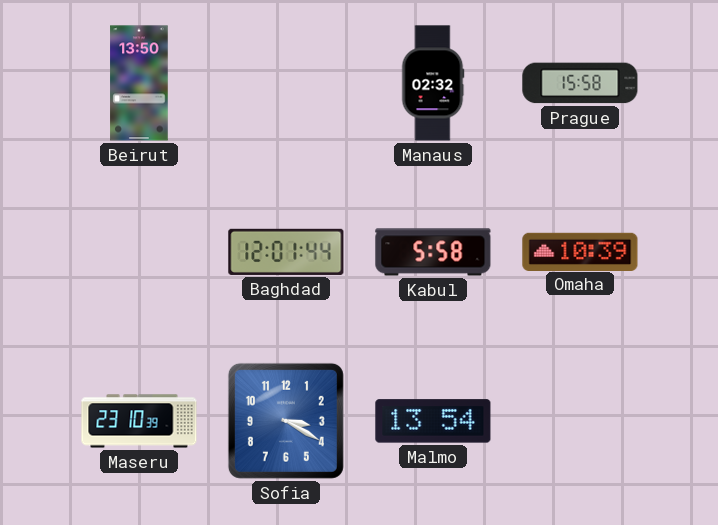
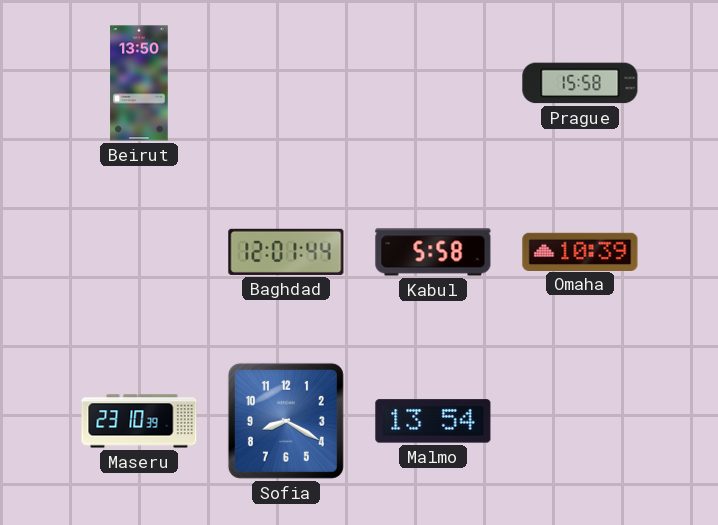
Manaus: 02:32 -> none (433, 83)
Sofia: 3:20 -> 8:20 (286, 421)
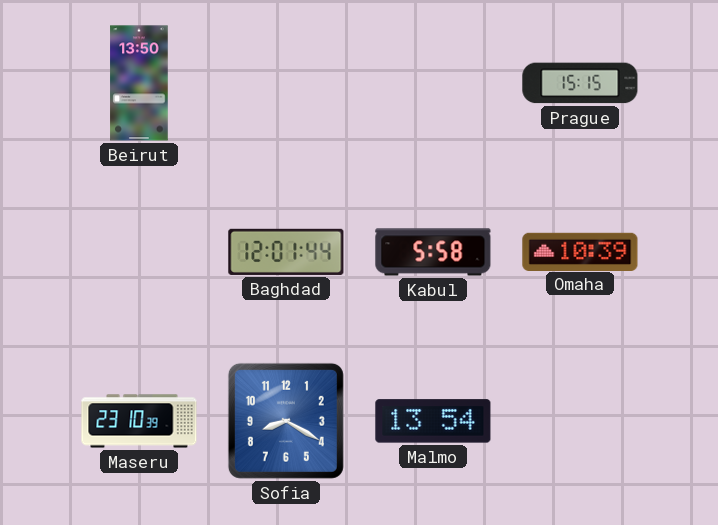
Prague: 15:58 -> 15:15 (580, 83)
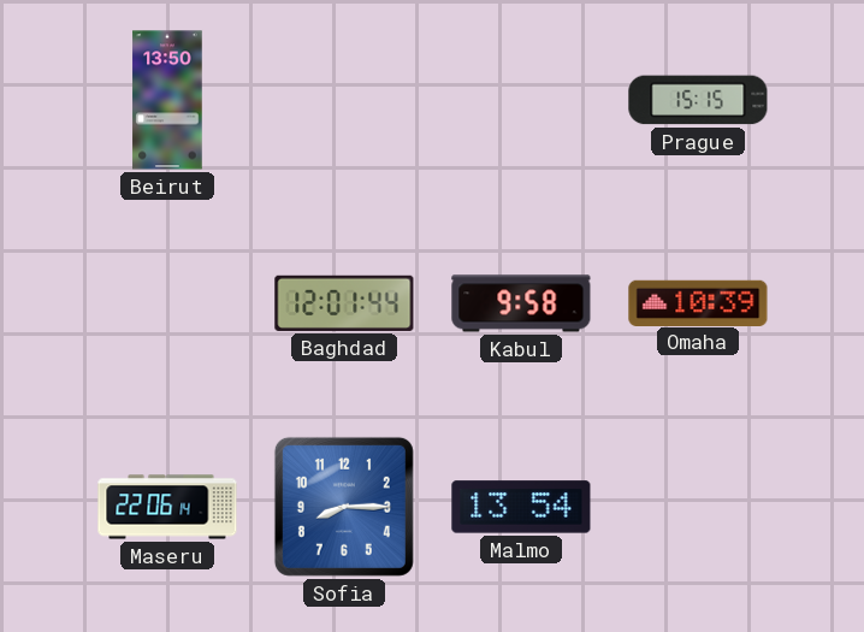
Kabul: 5:58 -> 9:58 (521, 303)
Maseru: 23:10 -> 22:06 (167, 507)
Sofia: 8:20 -> 8:15 (344, 507)
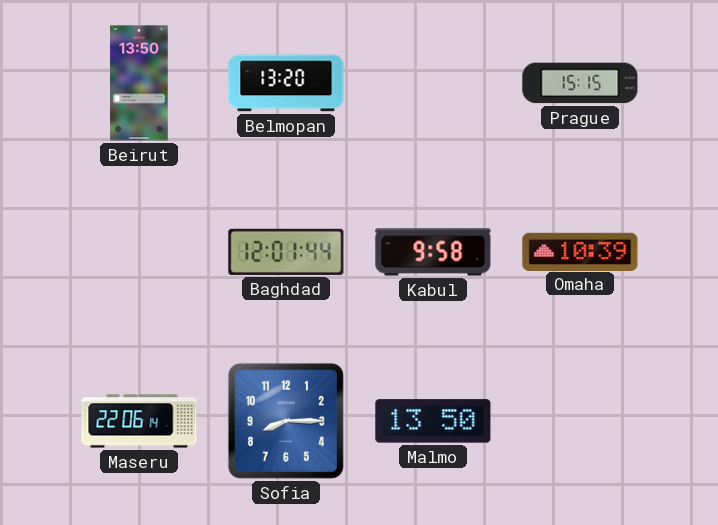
Belmopan: none -> 13:20 (286, 83)
Malmo: 13:54 -> 13:50 (433, 421)
